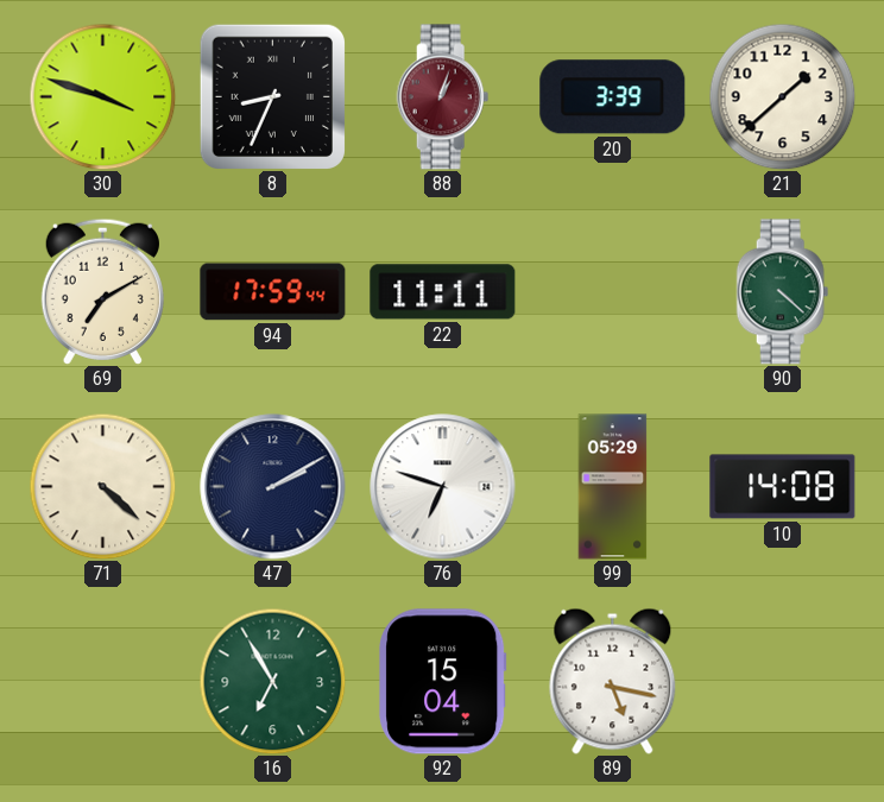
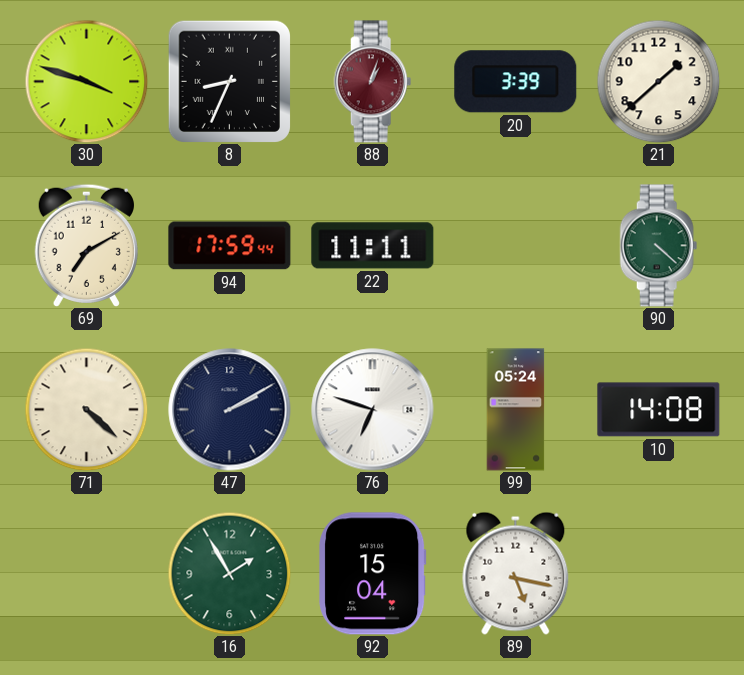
99: 05:29 -> 05:24 (516, 410)
16: 6:55 -> 1:55 (229, 573)
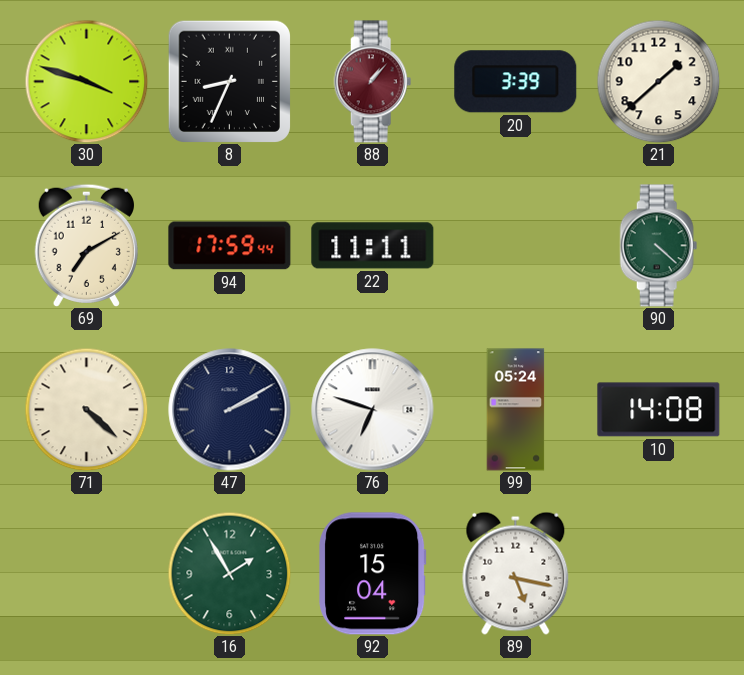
88: 1:03 -> 1:07 (373, 82)
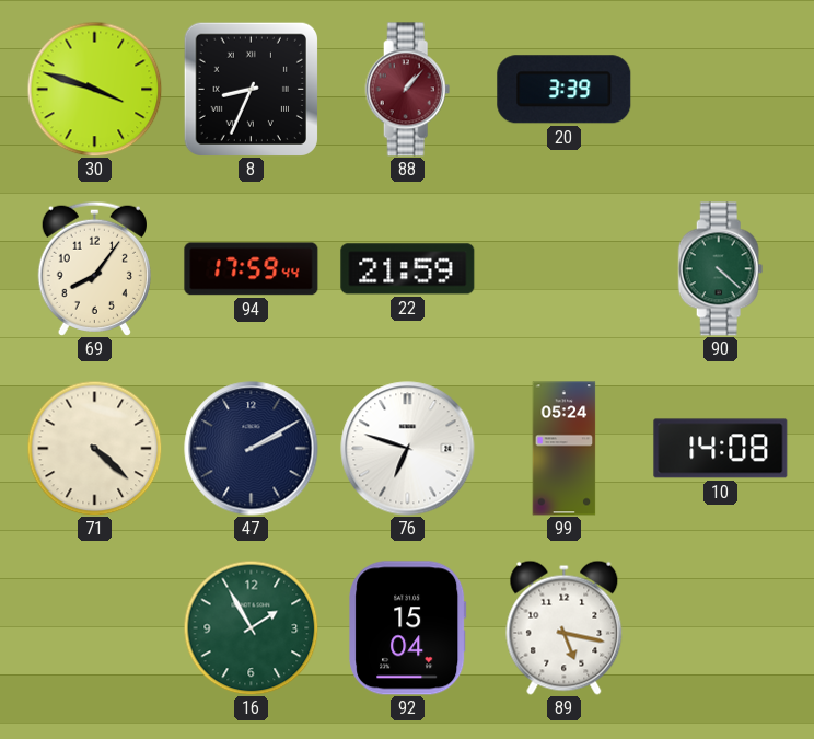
21: 1:38 -> none (658, 81)
69: 7:10 -> 8:06 (94, 268)
22: 11:11 -> 21:59 (408, 269)
